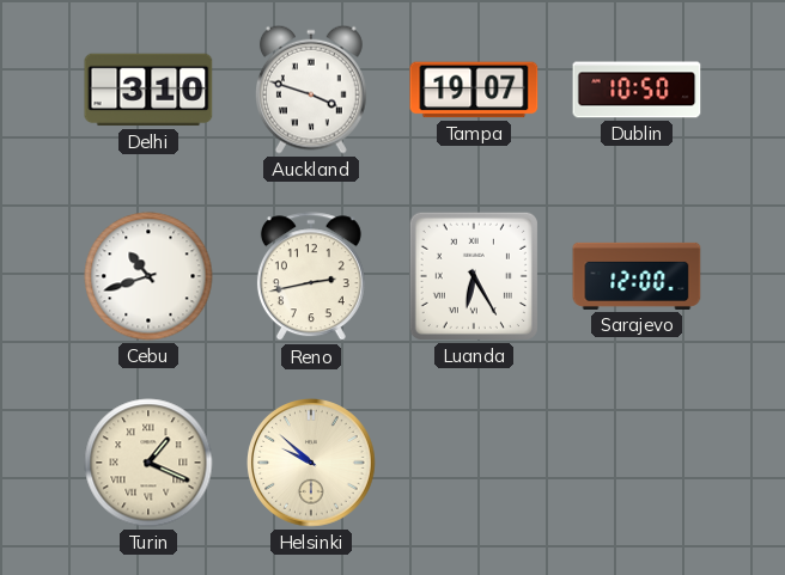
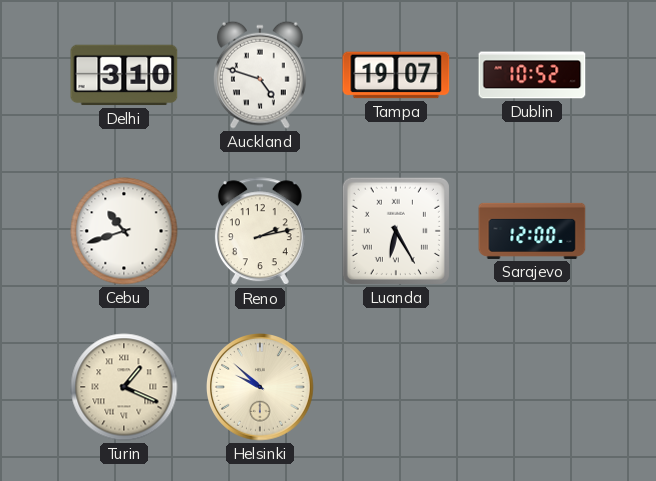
Auckland: 3:48 -> 4:48 (260, 75)
Dublin: 10:50 -> 10:52 (532, 75)
Reno: 2:43 -> 2:13 (260, 232)
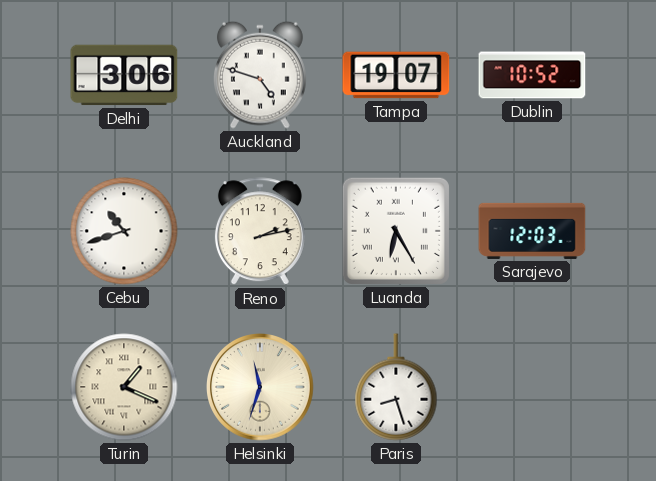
Delhi: 3:10 -> 3:06 (124, 75)
Sarajevo: 12:00 -> 12:03 (532, 231)
Helsinki: 9:52 -> 11:33 (260, 387)
Paris: none -> 8:27 (396, 387)
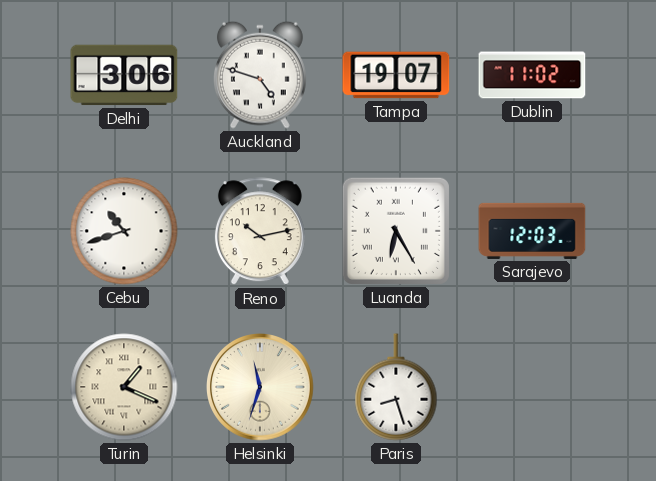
Dublin: 10:52 -> 11:02 (532, 75)
Reno: 2:13 -> 10:13 (260, 232)
